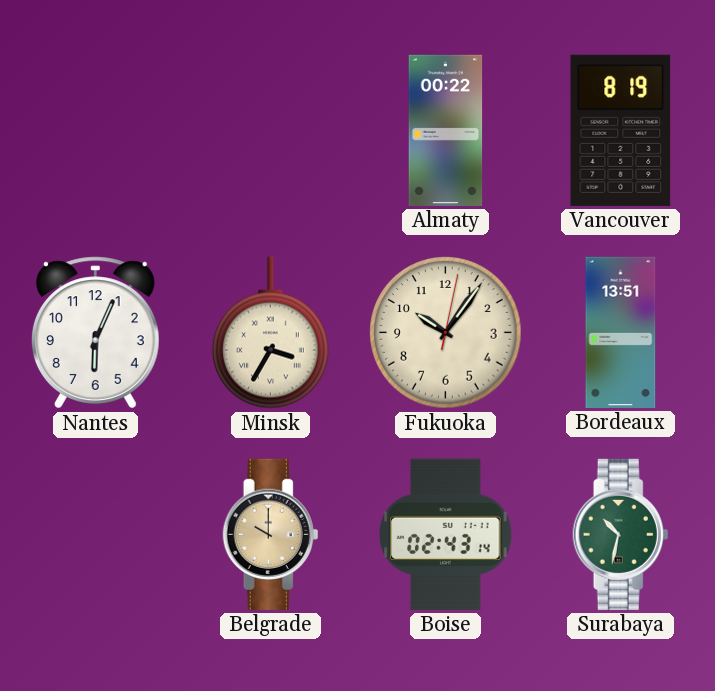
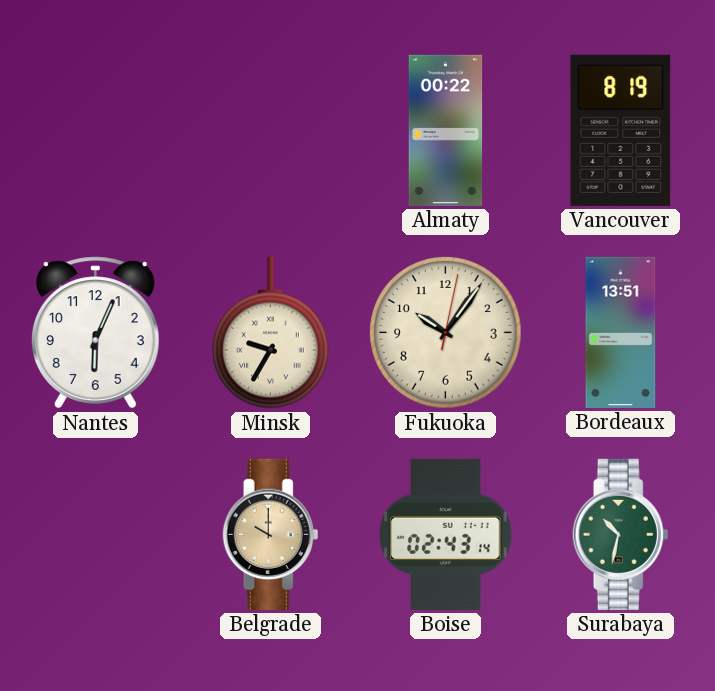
Minsk: 3:35 -> 9:35 (271, 333)
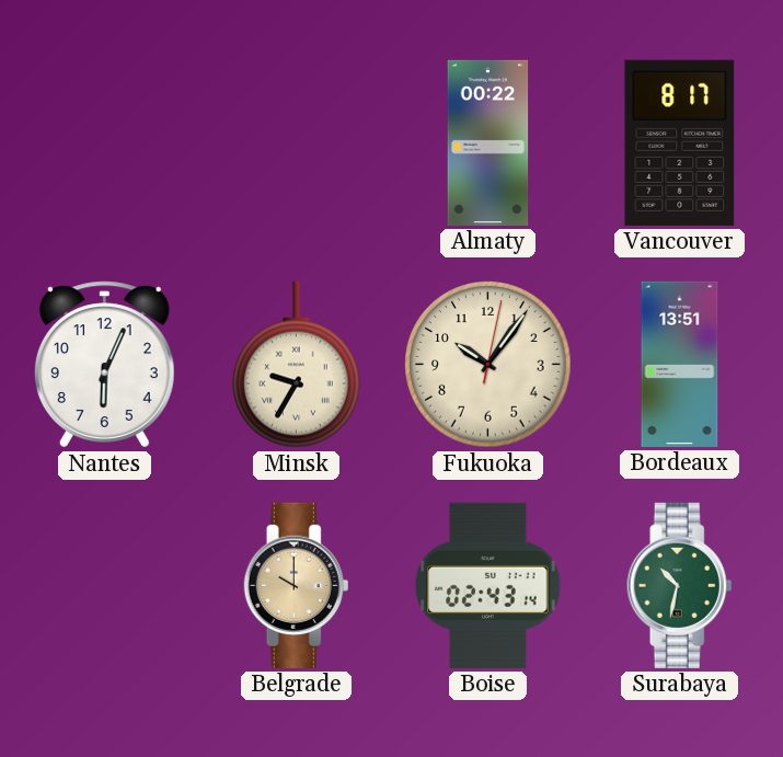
Vancouver: 8:19 -> 8:17 (680, 142)
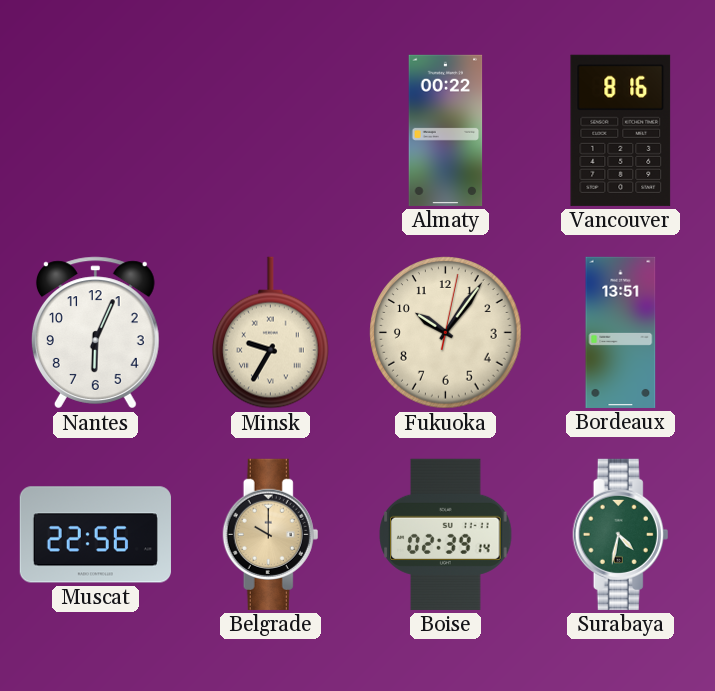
Vancouver: 8:17 -> 8:16 (621, 130)
Muscat: none -> 22:56 (95, 535)
Boise: 02:43 -> 02:39 (446, 534)
Surabaya: 10:32 -> 4:32 (621, 534)
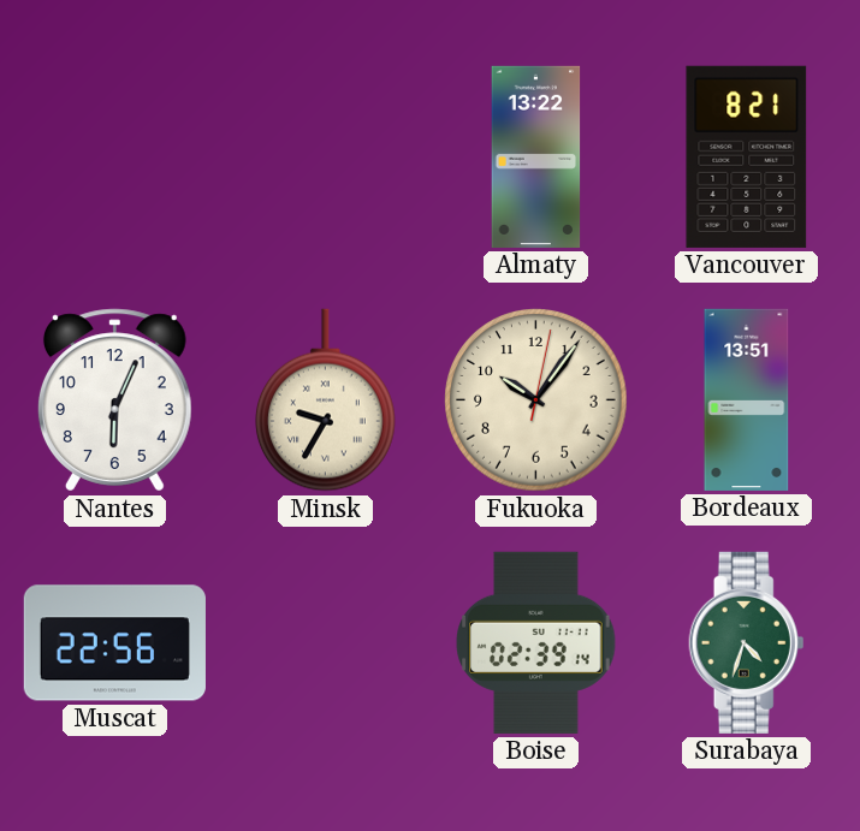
Almaty: 00:22 -> 13:22 (536, 156)
Vancouver: 8:16 -> 8:21 (747, 156)
Belgrade: 10:00 -> none (271, 534)
Surabaya: 4:32 -> 4:33 (747, 642)
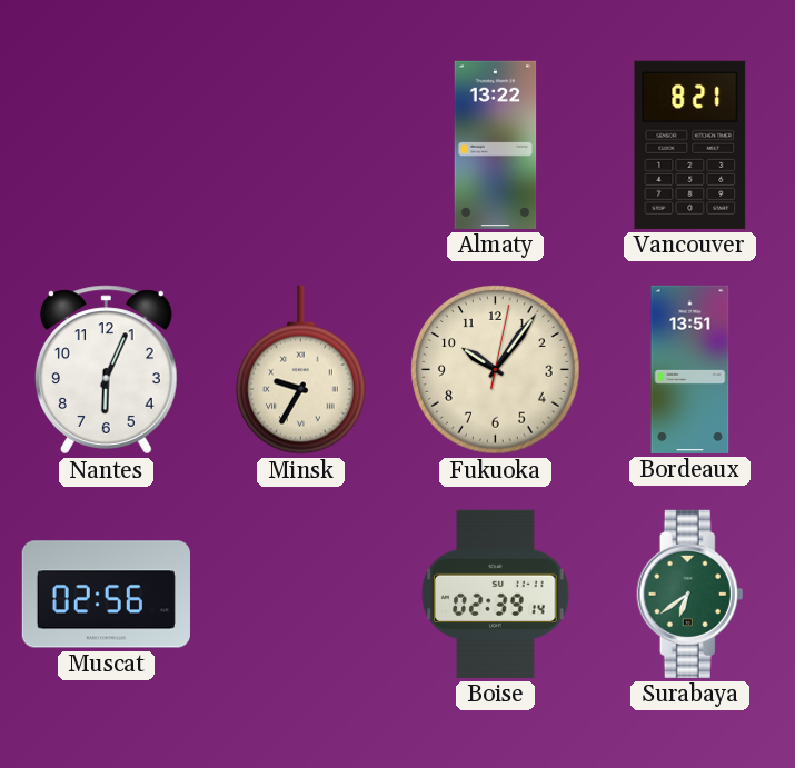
Muscat: 22:56 -> 02:56 (106, 595)
Surabaya: 4:33 -> 6:39 (690, 594)
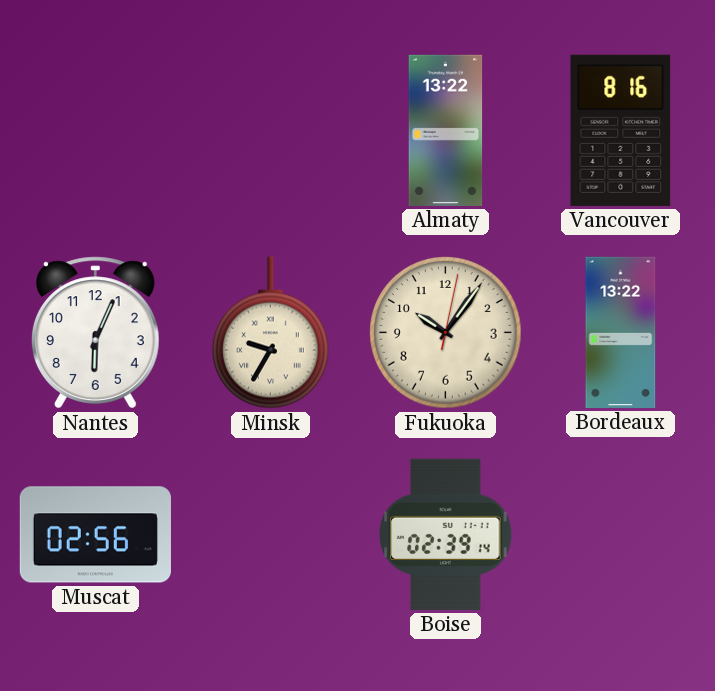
Vancouver: 8:21 -> 8:16 (621, 130)
Bordeaux: 13:51 -> 13:22 (621, 332)
Surabaya: 6:39 -> none (690, 594)
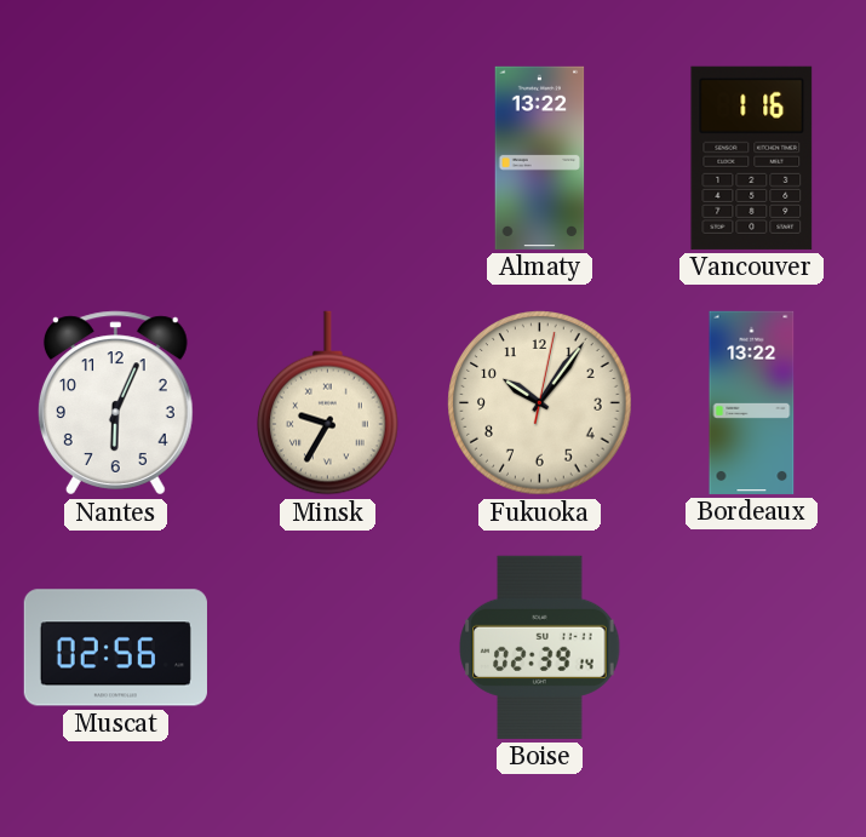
Vancouver: 8:16 -> 1:16 (752, 157)
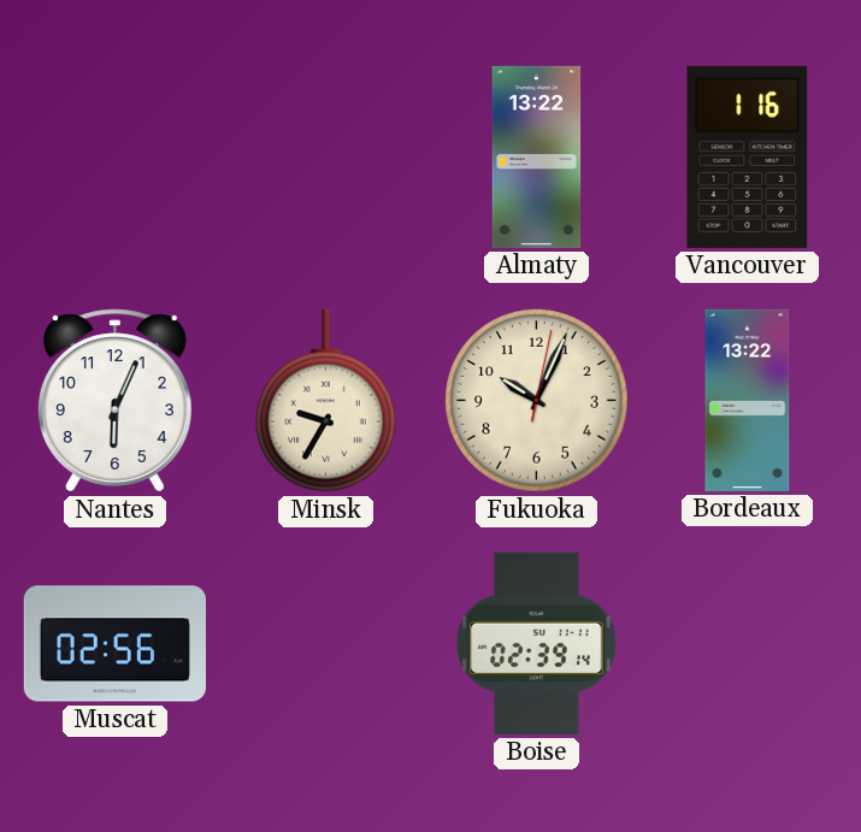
Fukuoka: 10:06 -> 10:04 (537, 401)
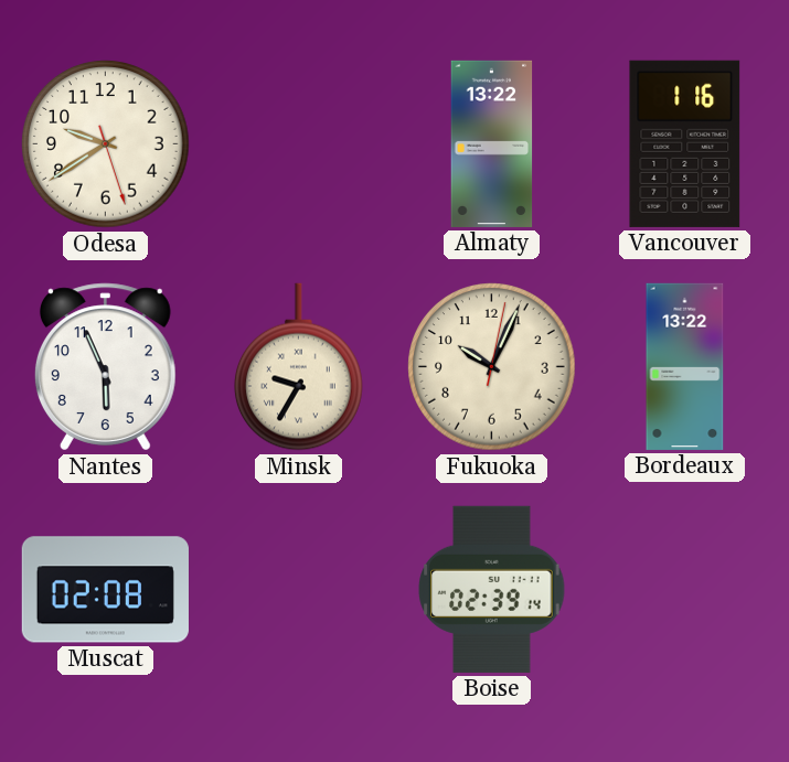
Odesa: none -> 9:39 (106, 144)
Nantes: 6:04 -> 5:56 (105, 367)
Muscat: 02:56 -> 02:08 (105, 590)
